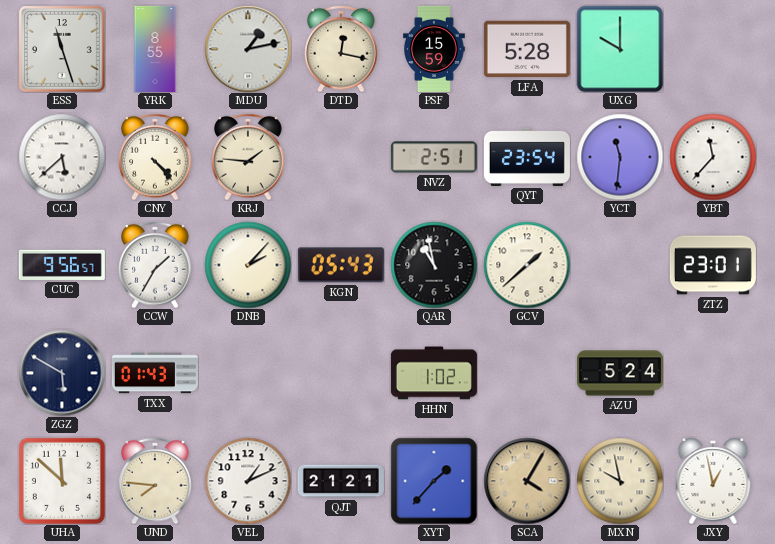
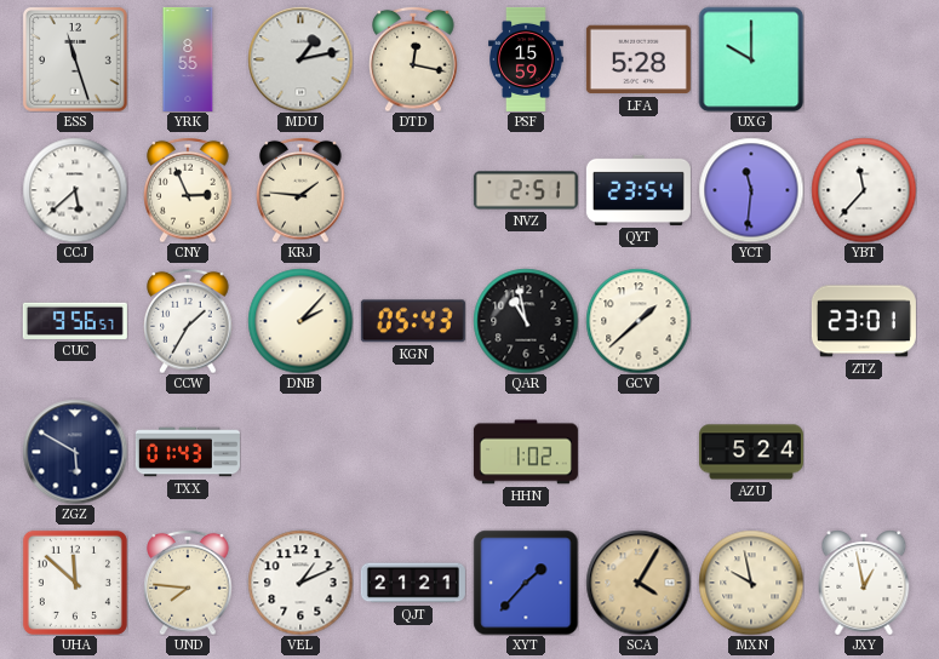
CNY: 4:23 -> 2:56 (188, 190)
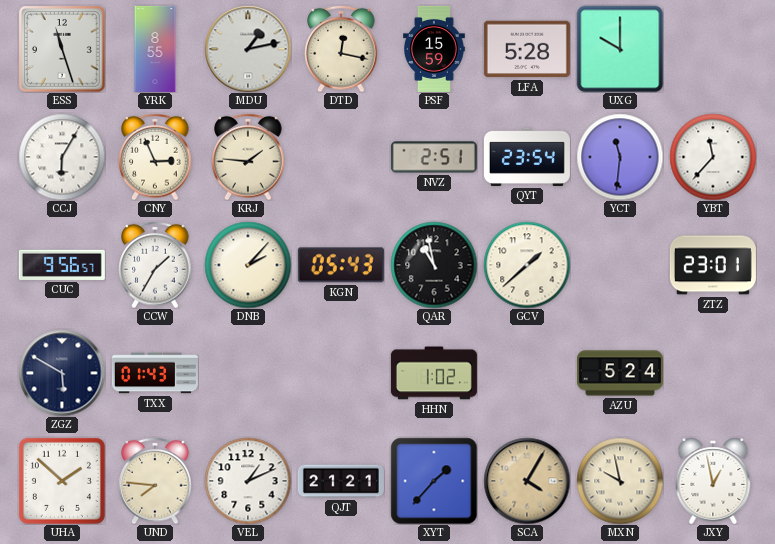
CCJ: 5:38 -> 6:05 (62, 157)
UHA: 11:52 -> 1:52 (62, 481)
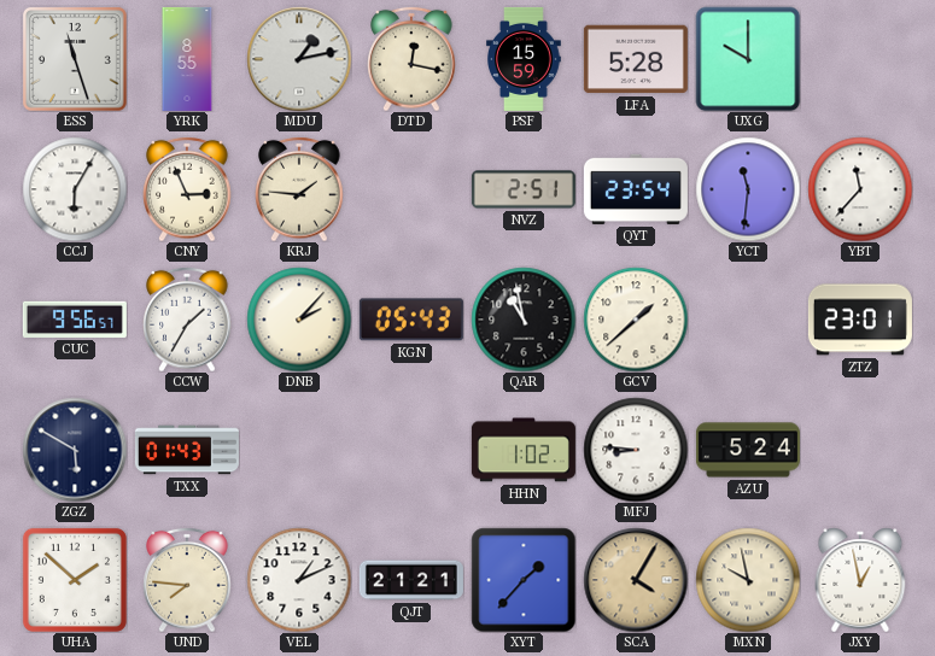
MFJ: none -> 8:46 (636, 450)
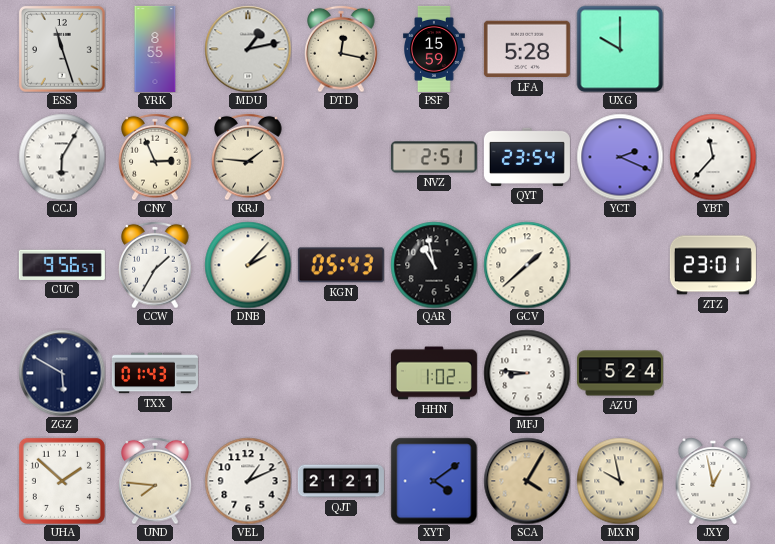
YCT: 11:31 -> 2:19 (620, 157)
XYT: 1:37 -> 4:09 (434, 481)
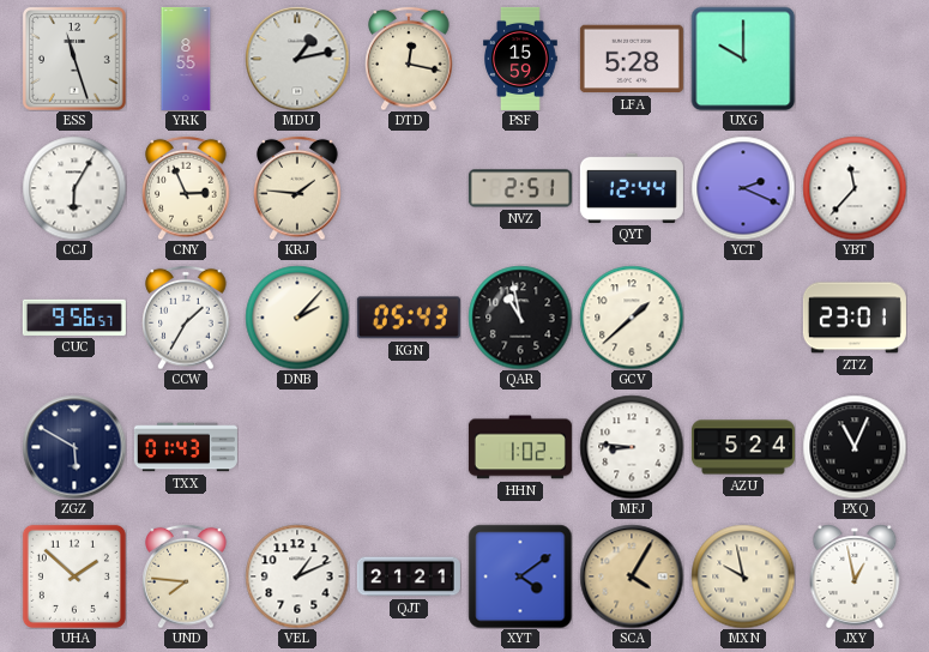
QYT: 23:54 -> 12:44 (632, 188)
PXQ: none -> 11:04 (855, 447)
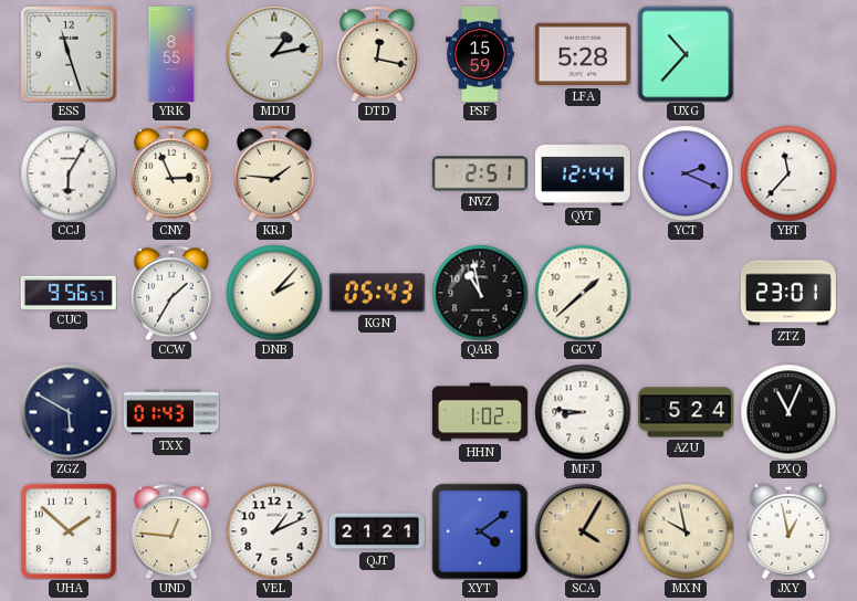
UXG: 10:00 -> 10:37 (686, 54)
UND: 7:46 -> 12:46 (171, 531)
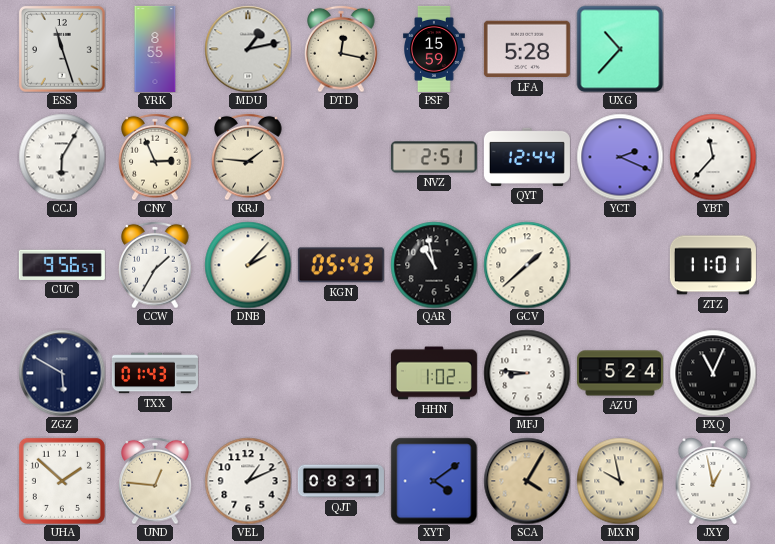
ZTZ: 23:01 -> 11:01 (713, 265)
QJT: 21:21 -> 08:31 (341, 481)
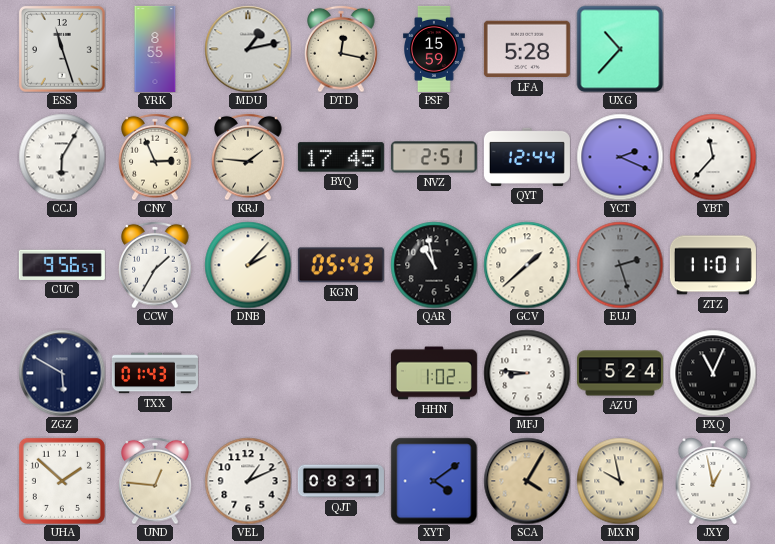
BYQ: none -> 17:45 (341, 157)
EUJ: none -> 2:27 (620, 265)
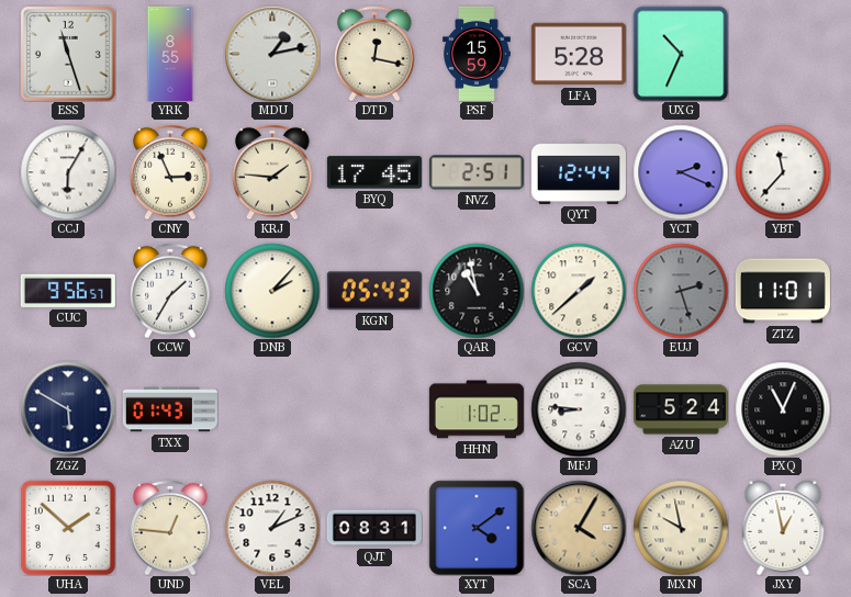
UXG: 10:37 -> 10:34 (681, 54)
